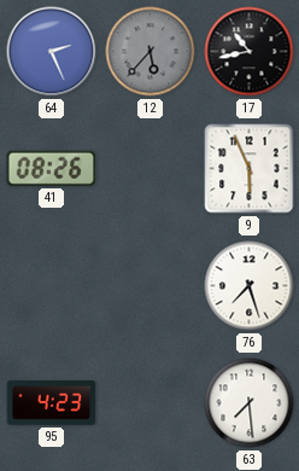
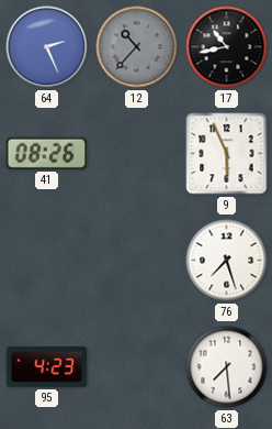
12: 5:37 -> 10:37 (137, 47)
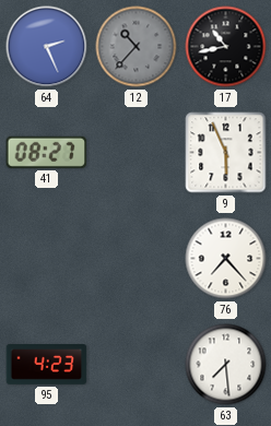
41: 08:26 -> 08:27 (47, 152)
76: 7:27 -> 7:23 (226, 259)
